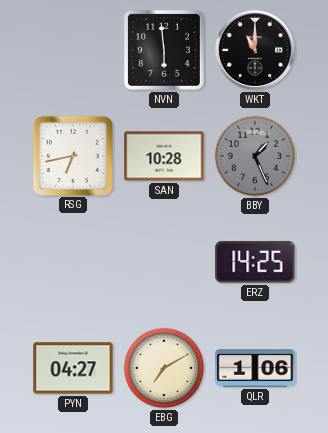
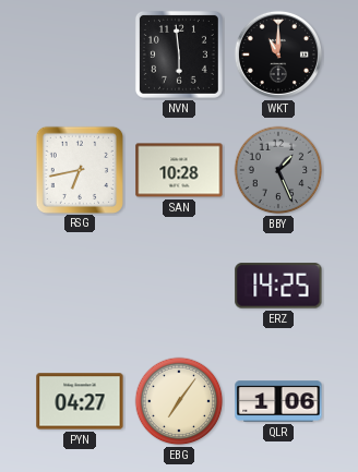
EBG: 7:10 -> 7:06 (179, 401)
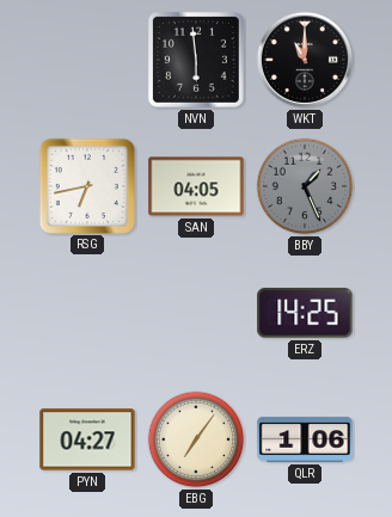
SAN: 10:28 -> 04:05 (196, 186)
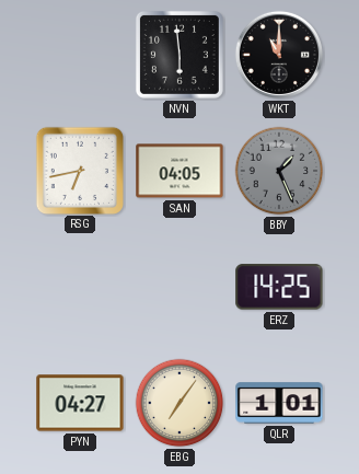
QLR: 1:06 -> 1:01 (279, 403)
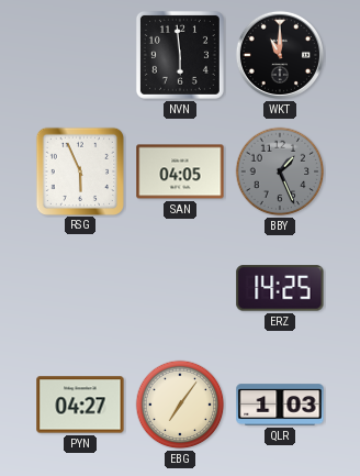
RSG: 6:43 -> 5:56 (79, 170)
QLR: 1:01 -> 1:03 (280, 405)
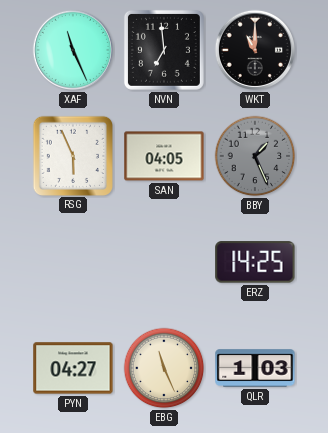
XAF: none -> 11:26 (73, 50)
NVN: 5:59 -> 6:59 (164, 50)
EBG: 7:06 -> 11:26 (164, 368)
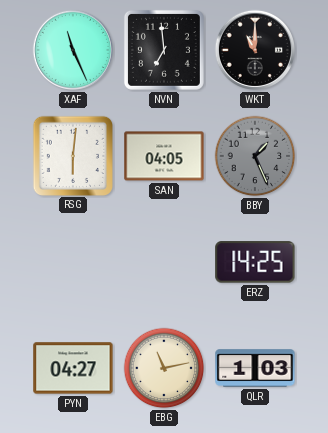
RSG: 5:56 -> 6:01 (72, 155)
EBG: 11:26 -> 11:13 (164, 368)
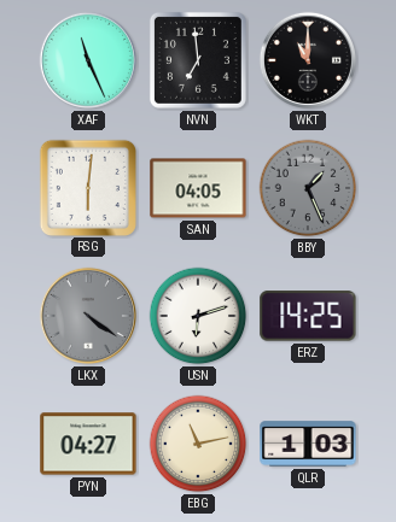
LKX: none -> 4:21 (88, 316)
USN: none -> 6:12 (198, 316)
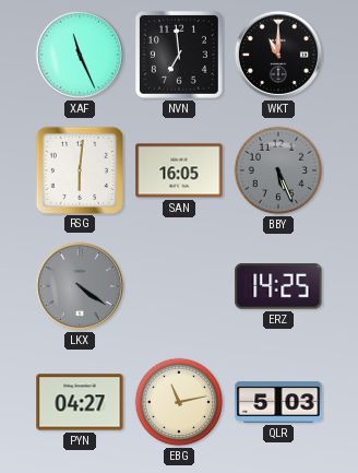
SAN: 04:05 -> 16:05 (179, 170)
BBY: 1:26 -> 5:26 (278, 170)
USN: 6:12 -> none (198, 316)
QLR: 1:03 -> 5:03 (278, 402)
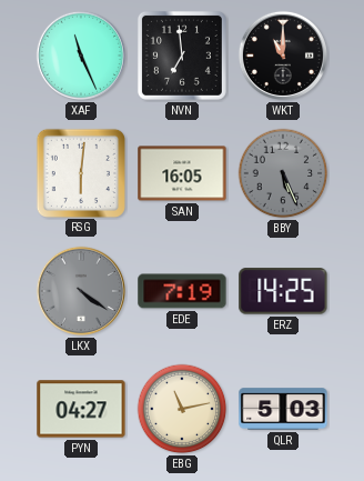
EDE: none -> 7:19 (182, 291)
